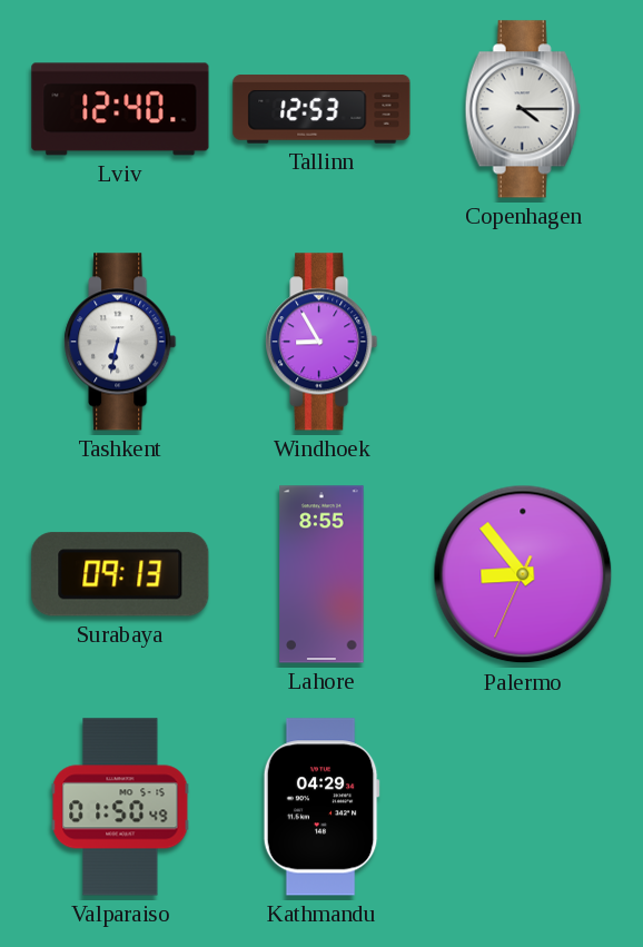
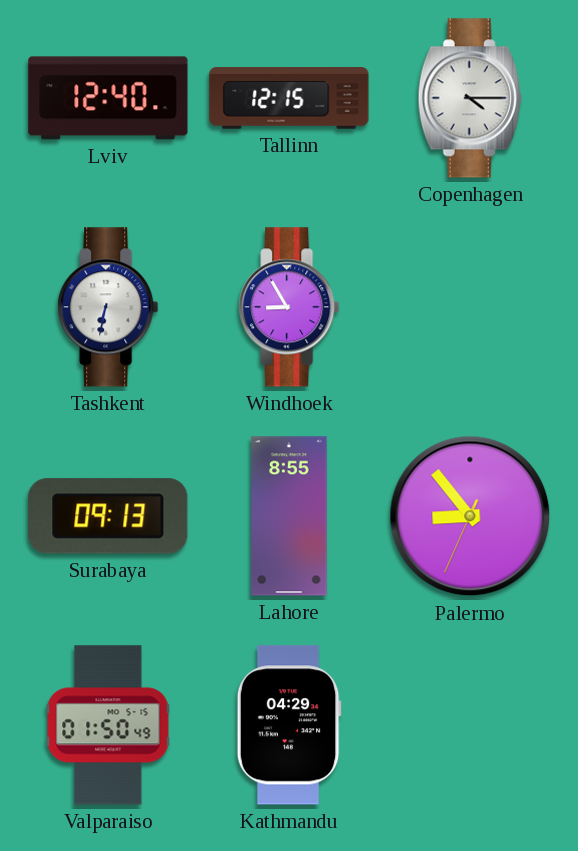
Tallinn: 12:53 -> 12:15 (289, 98)
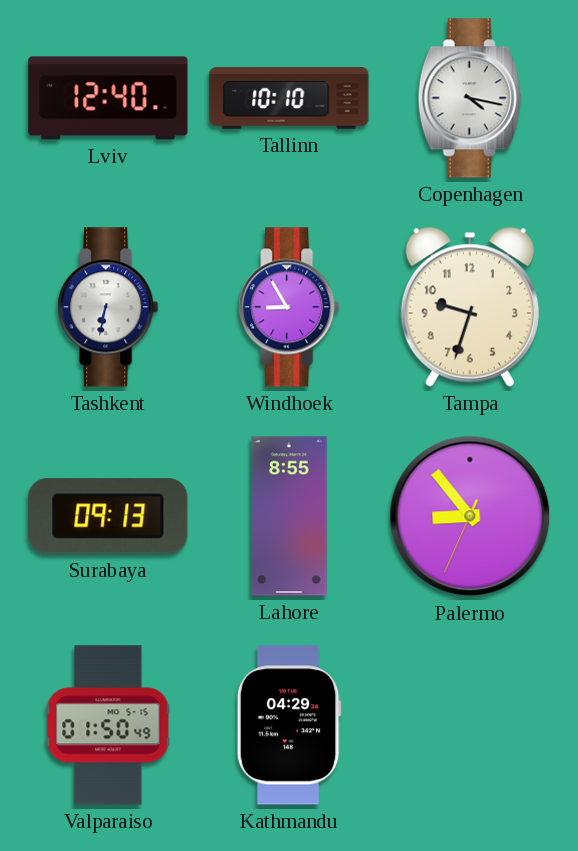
Tallinn: 12:15 -> 10:10 (289, 98)
Copenhagen: 4:15 -> 4:17 (470, 98)
Tampa: none -> 9:33 (470, 307)
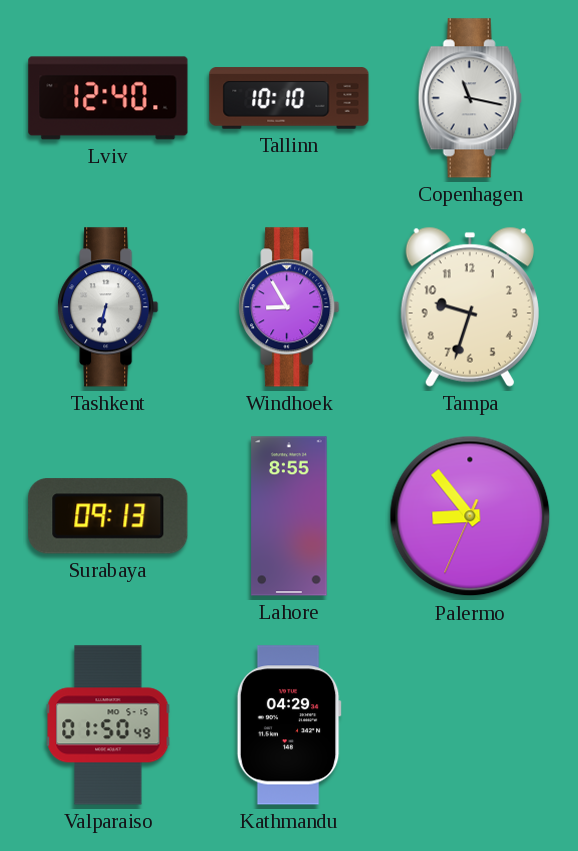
Copenhagen: 4:17 -> 11:17 (470, 98)
